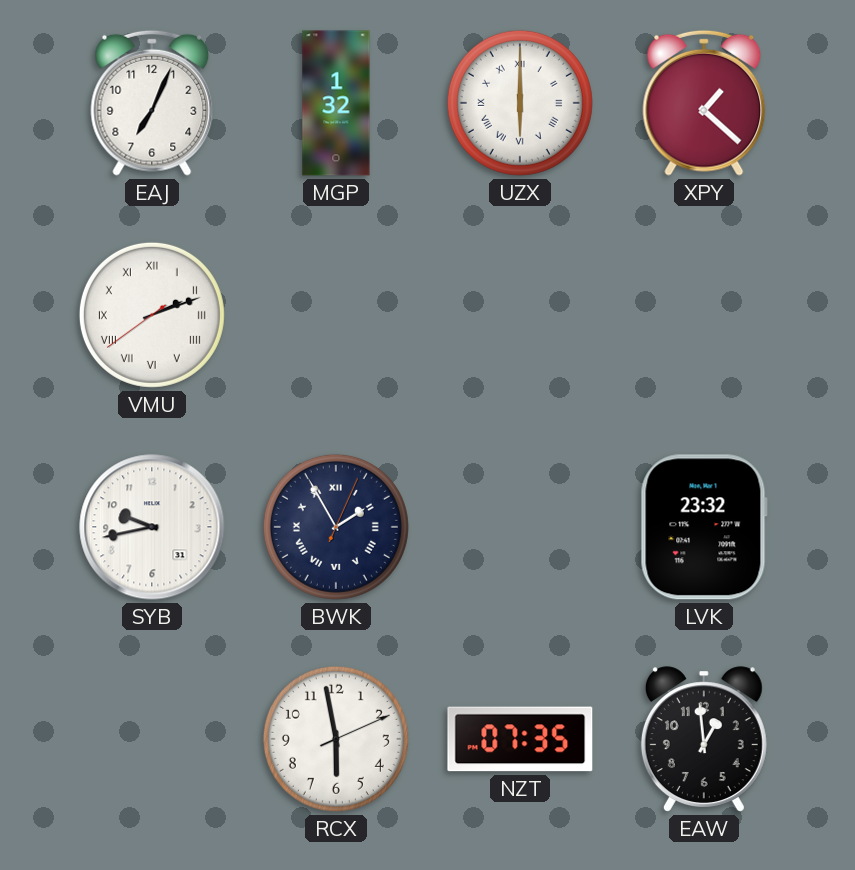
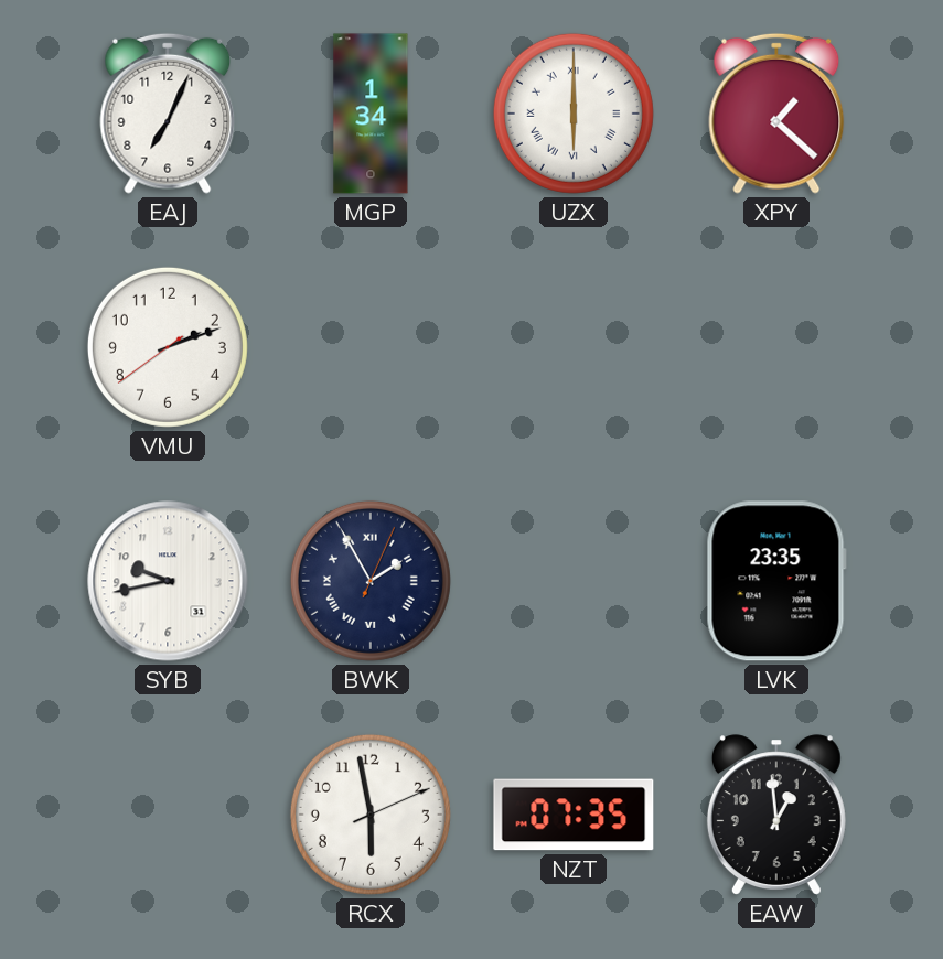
MGP: 1:32 -> 1:34 (371, 114)
VMU numerals: Roman -> Arabic (168, 347)
LVK: 23:32 -> 23:35 (776, 581)
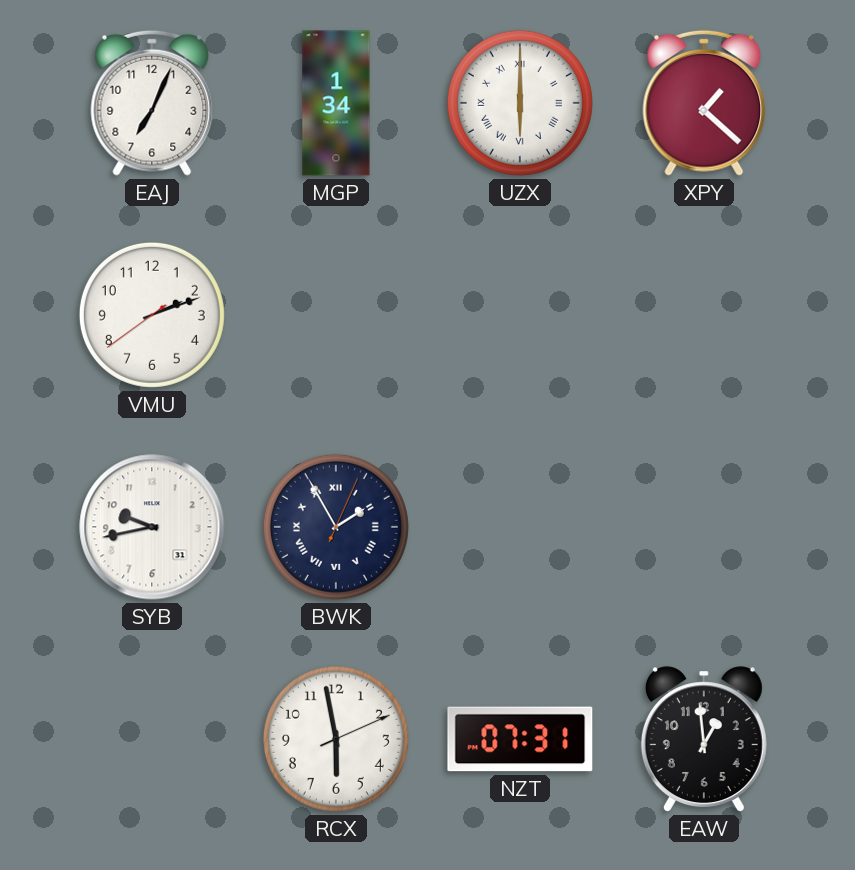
LVK: 23:35 -> none (776, 581)
NZT: 07:35 -> 07:31 (520, 739)
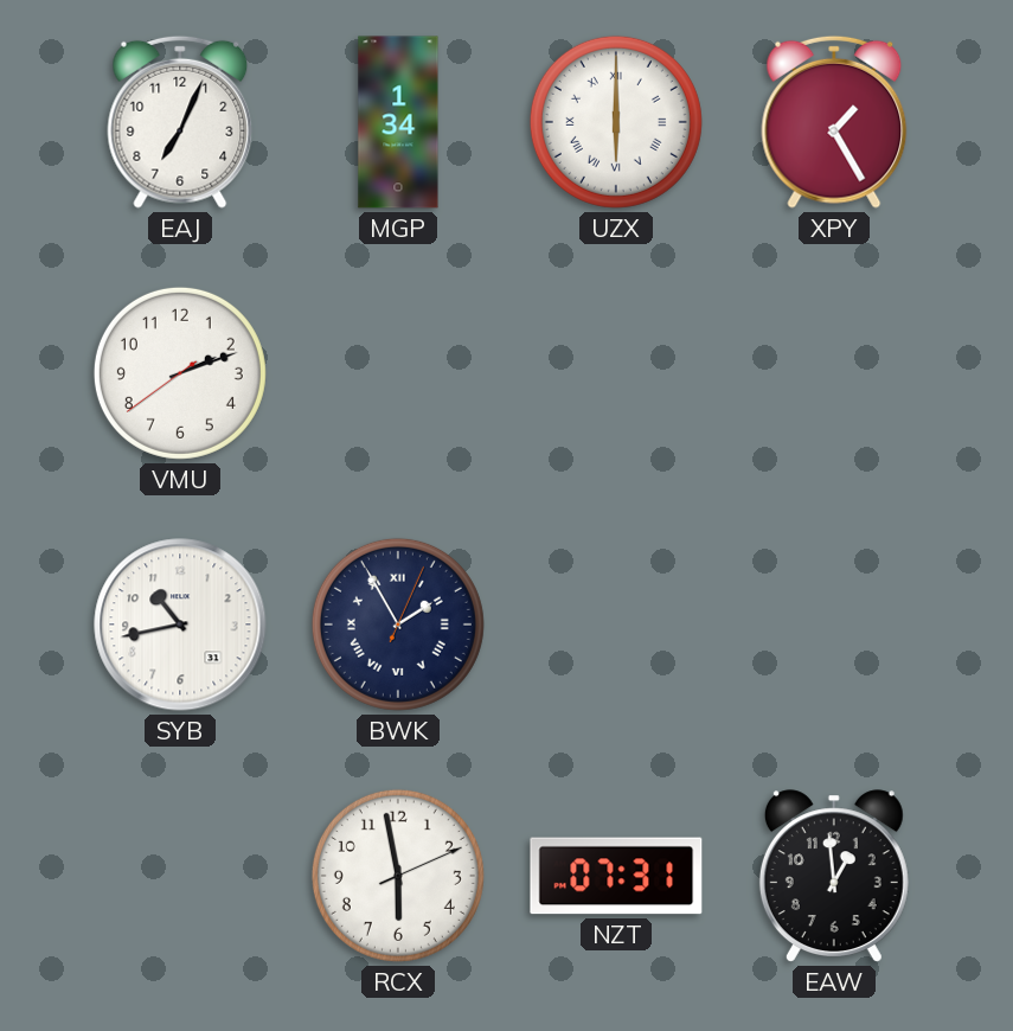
XPY: 1:22 -> 1:25 (834, 122)
SYB: 9:43 -> 10:43 (180, 625)
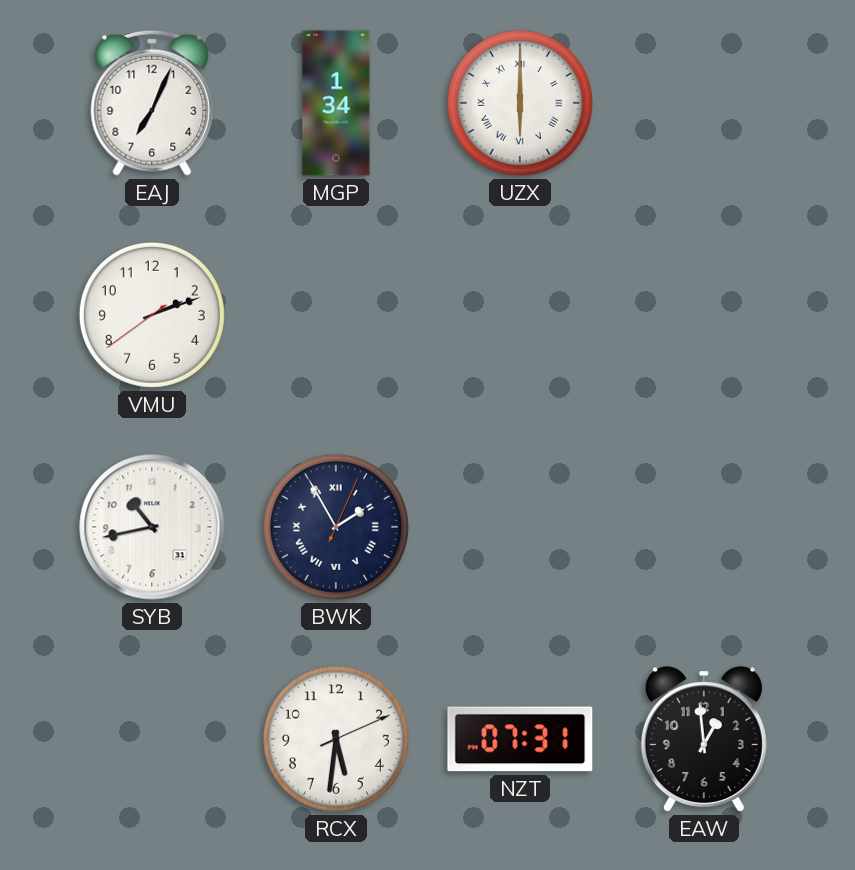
XPY: 1:25 -> none (834, 122)
RCX: 5:58 -> 5:31 (336, 739)
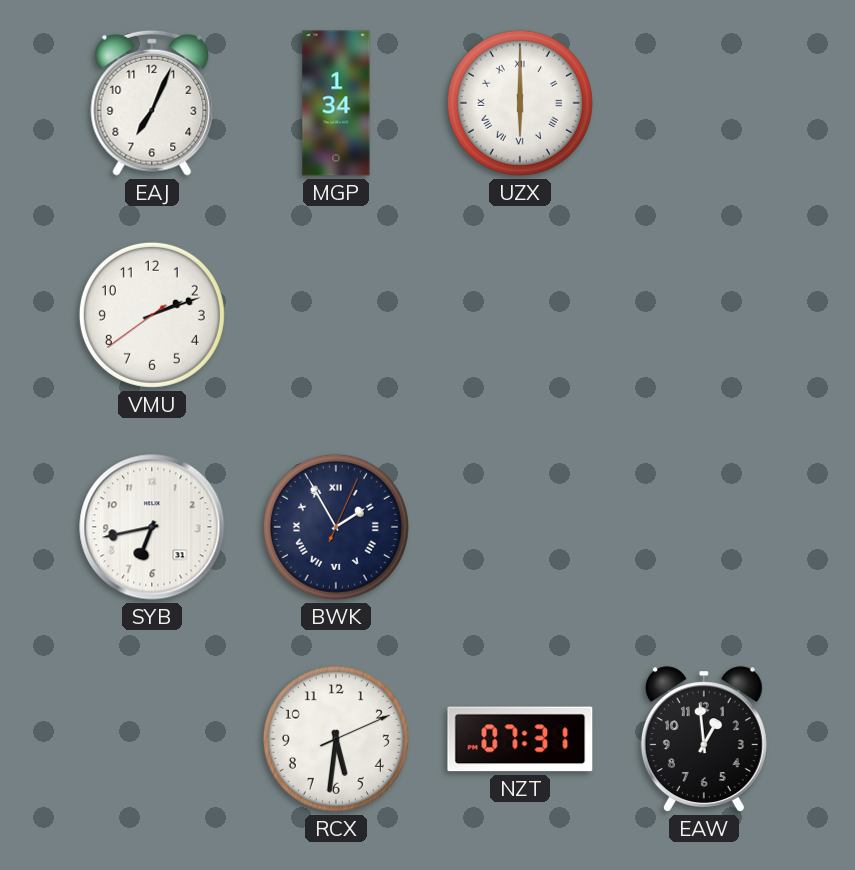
SYB: 10:43 -> 6:43 (152, 527)
